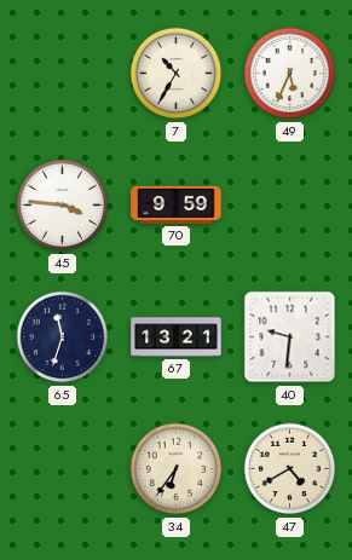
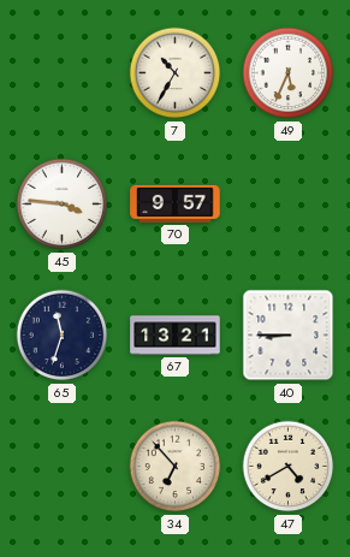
70: 9:59 -> 9:57 (176, 203)
40: 9:31 -> 8:45 (289, 336)
34: 6:36 -> 6:53 (176, 467)
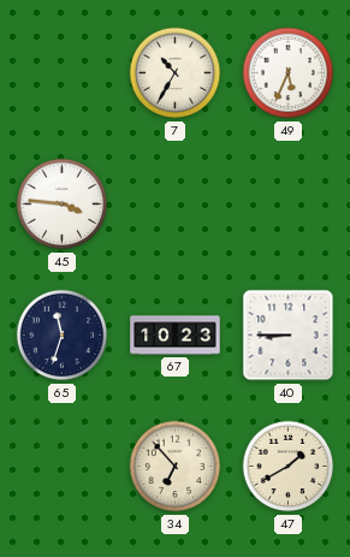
70: 9:57 -> none (176, 203)
67: 13:21 -> 10:23 (176, 336)
47: 4:40 -> 1:40 (289, 467)
